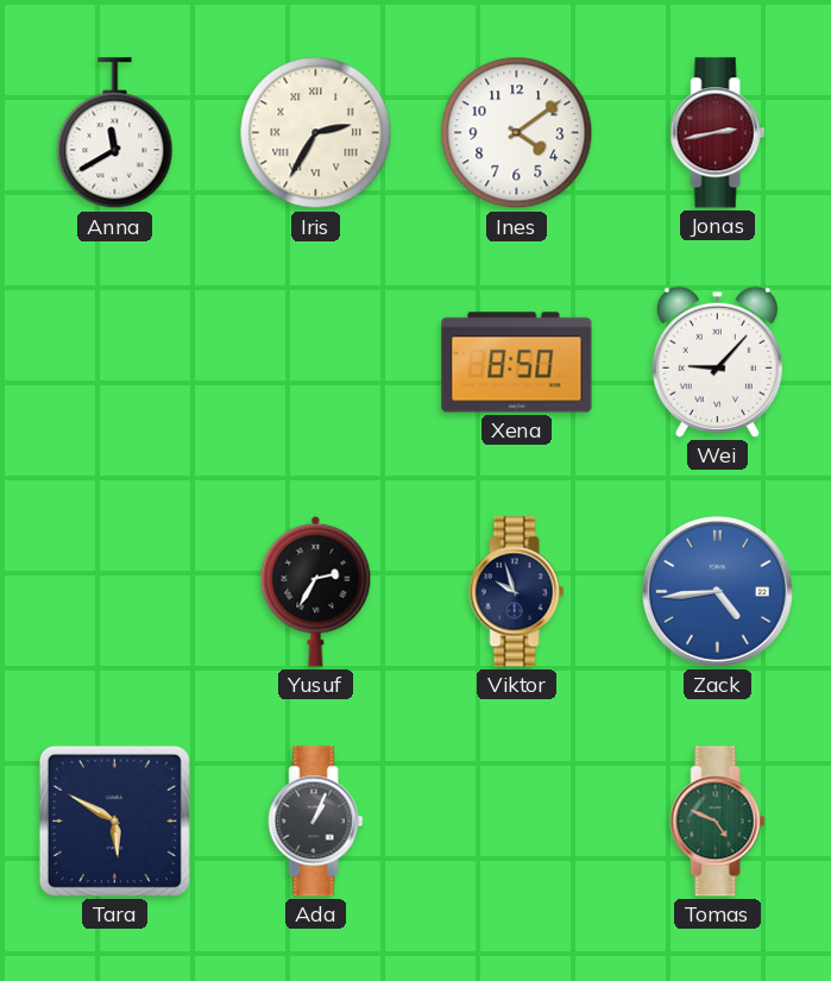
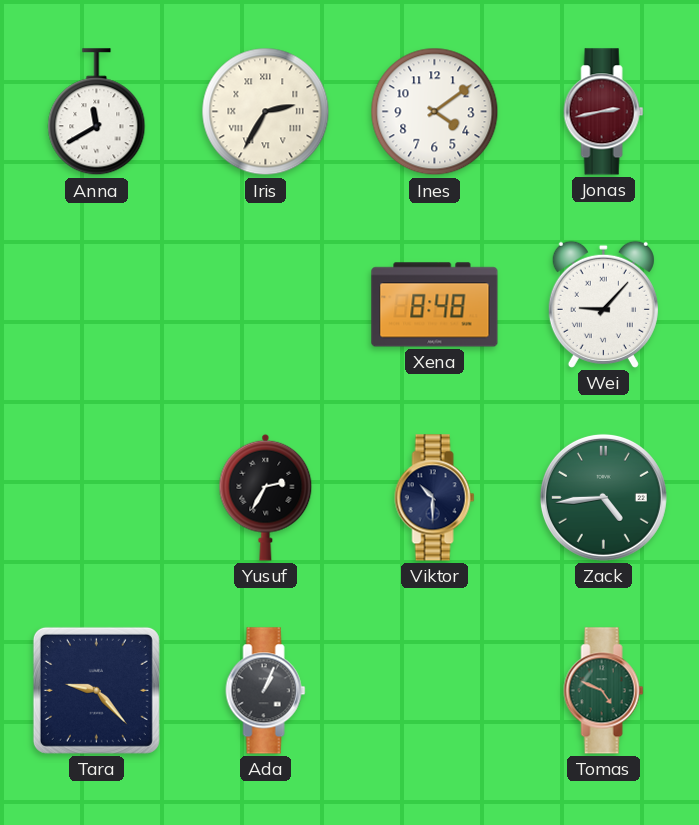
Xena: 8:50 -> 8:48 (435, 305)
Viktor: 9:57 -> 10:30 (435, 498)
Zack dial: blue -> green (603, 497)
Tara: 5:50 -> 9:23 (96, 690)
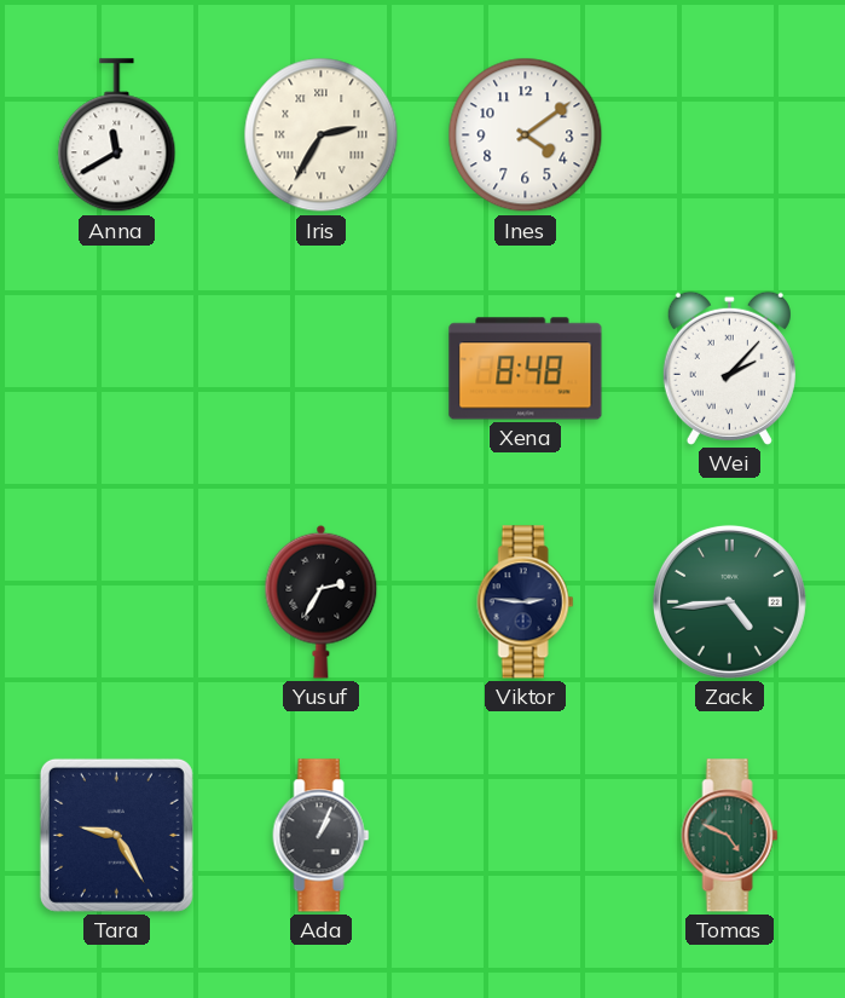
Jonas: 2:43 -> none (604, 112)
Wei: 9:07 -> 2:07 (729, 368)
Viktor: 10:30 -> 2:46 (526, 602)
Tara: 9:23 -> 9:25 (116, 835)
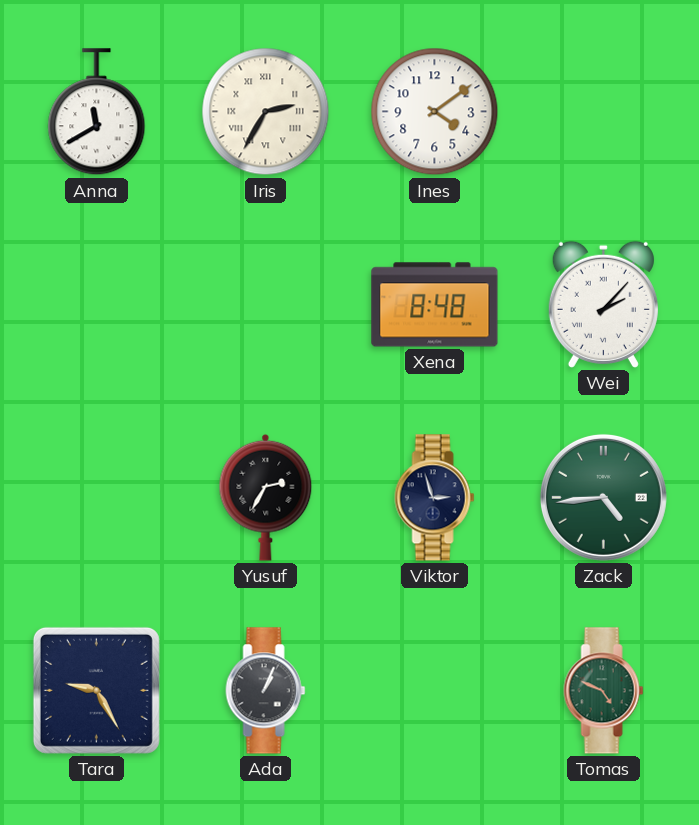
Viktor: 2:46 -> 2:57 (435, 498)
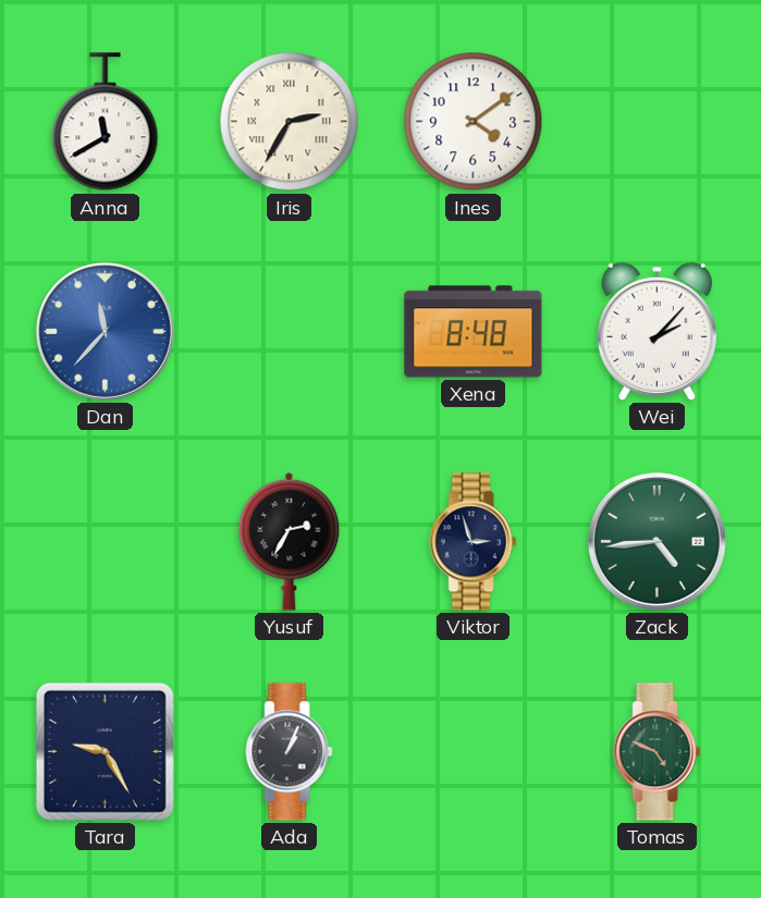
Dan: none -> 11:37 (105, 331)
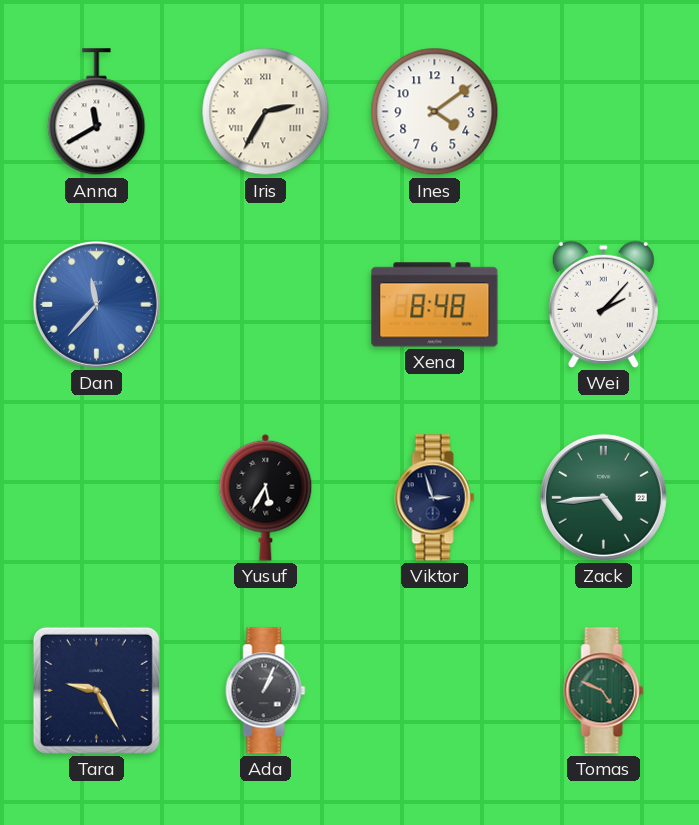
Yusuf: 2:35 -> 5:35 (266, 497)
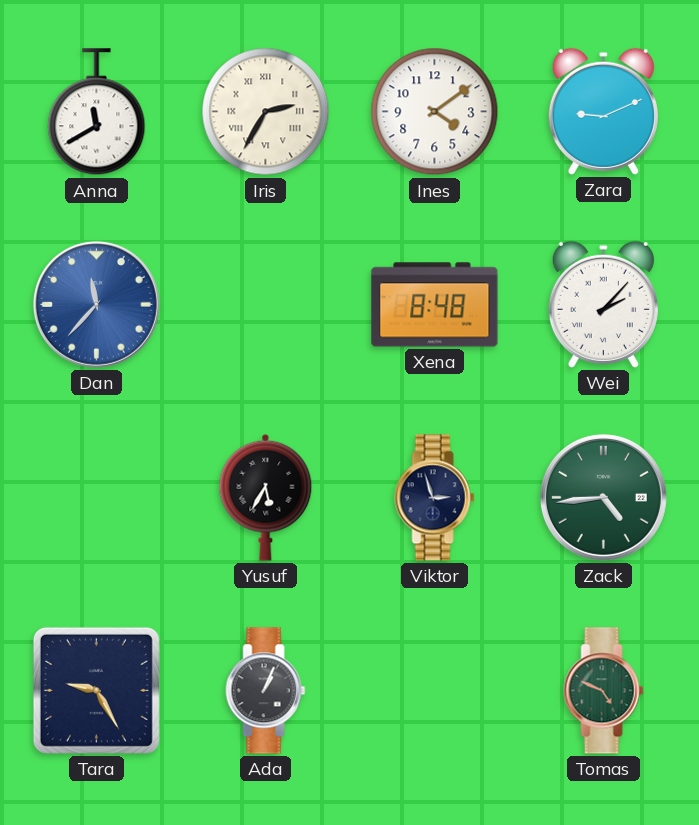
Zara: none -> 9:11 (603, 111)
